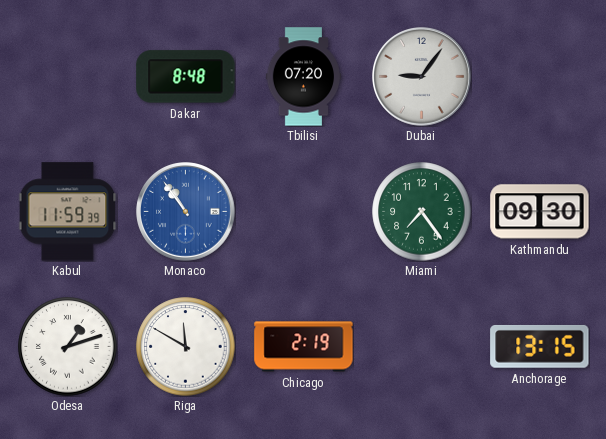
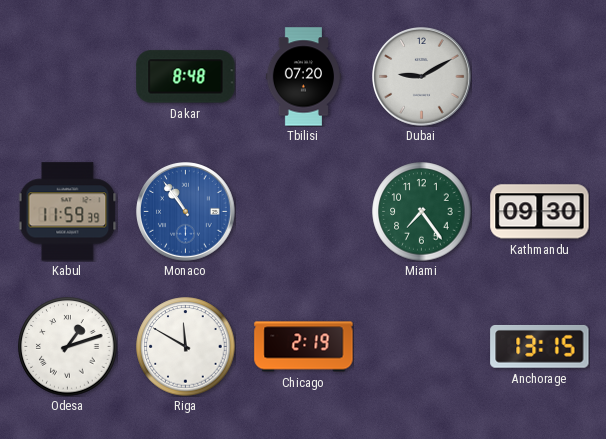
Dubai: 9:06 -> 9:10 (422, 77)
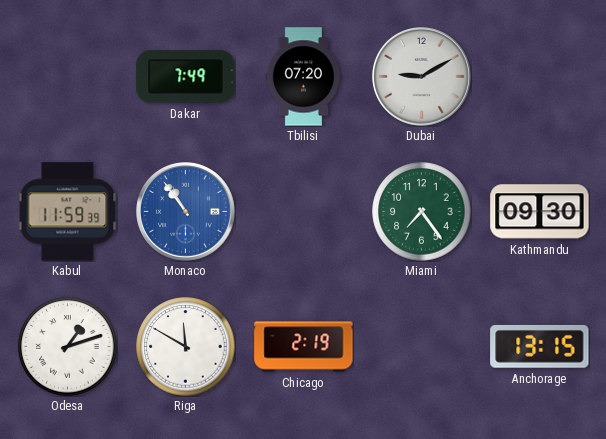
Dakar: 8:48 -> 7:49 (186, 77)
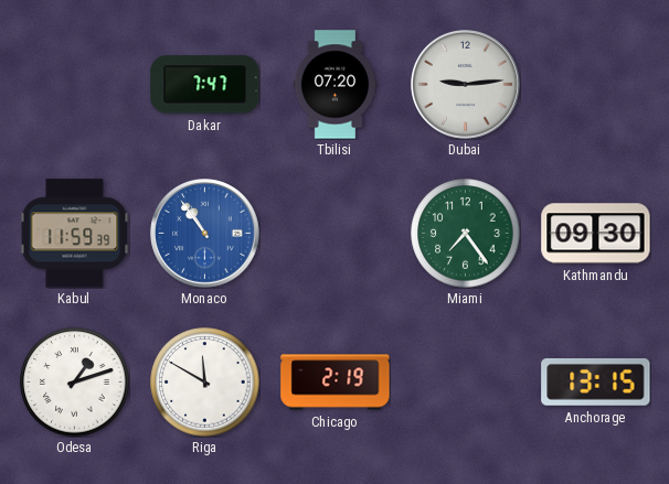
Dakar: 7:49 -> 7:47 (205, 85)
Dubai: 9:10 -> 9:14 (466, 85)
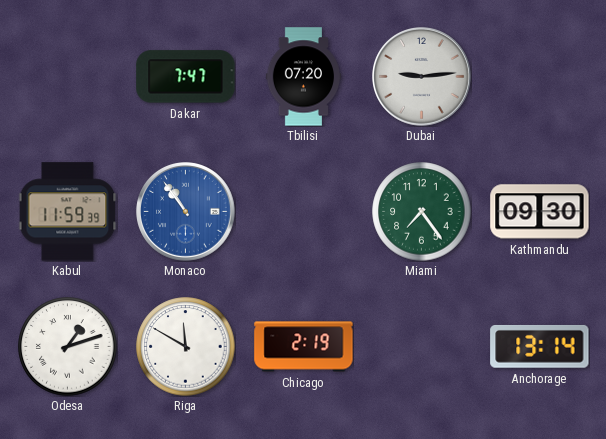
Anchorage: 13:15 -> 13:14 (540, 346)
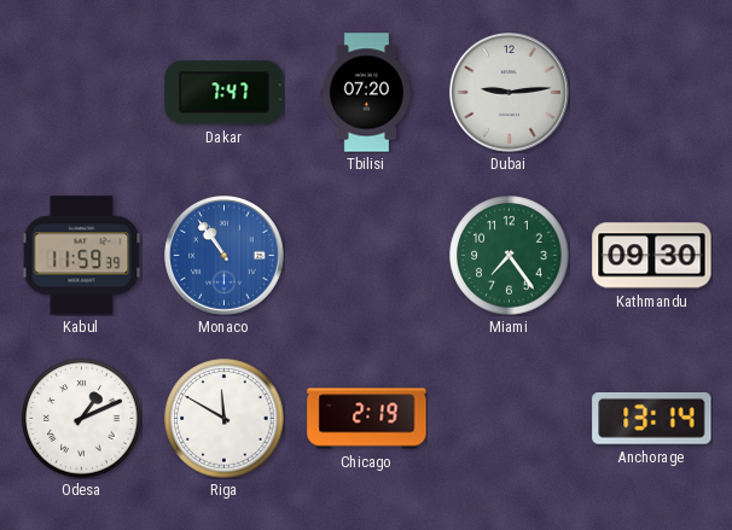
Odesa: 1:12 -> 1:11 (82, 419)
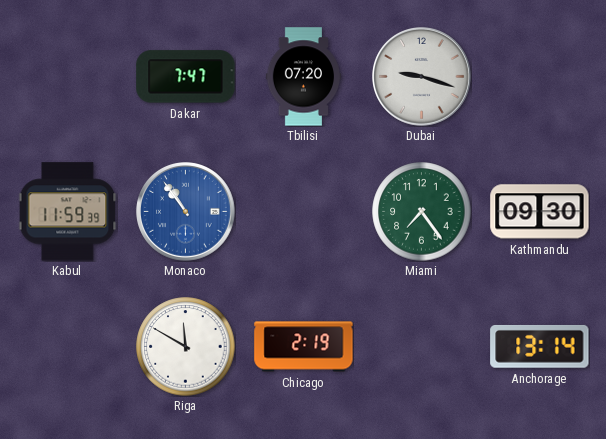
Dubai: 9:14 -> 9:18 (422, 77)
Odesa: 1:11 -> none (82, 419)
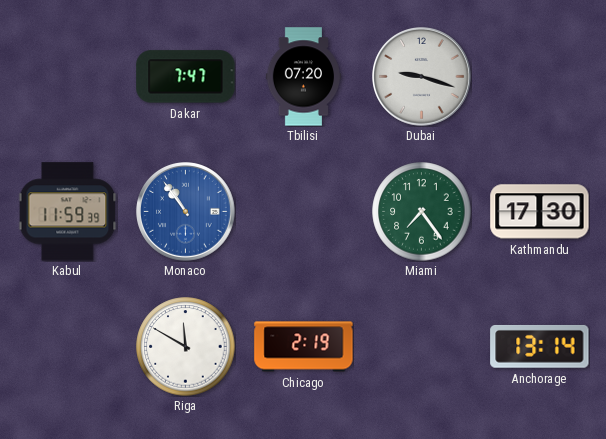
Kathmandu: 09:30 -> 17:30 (540, 212)
